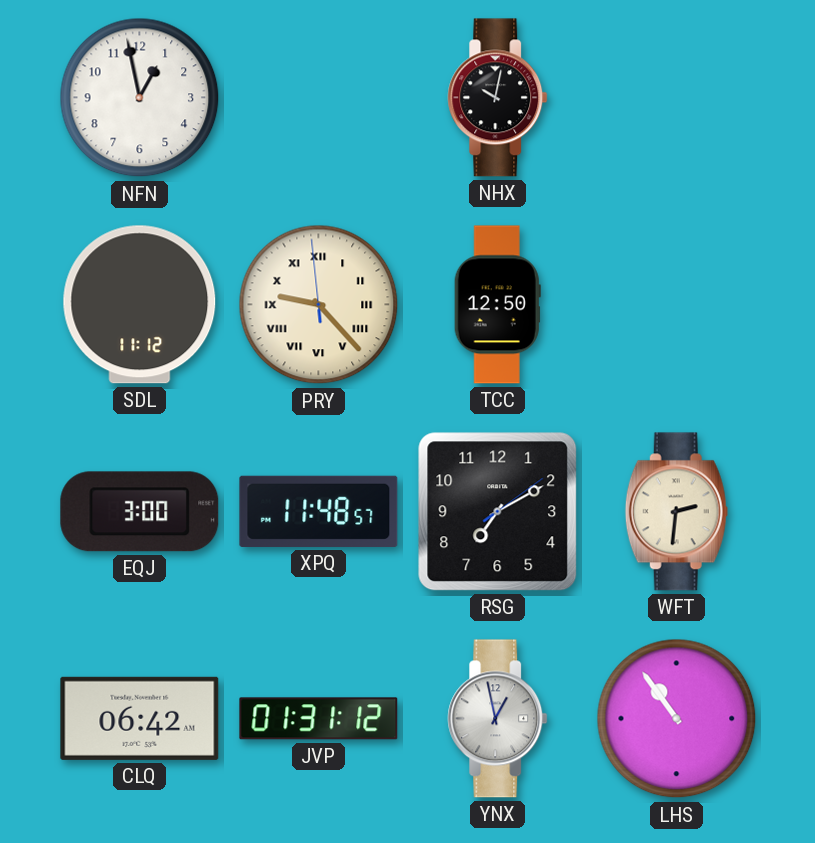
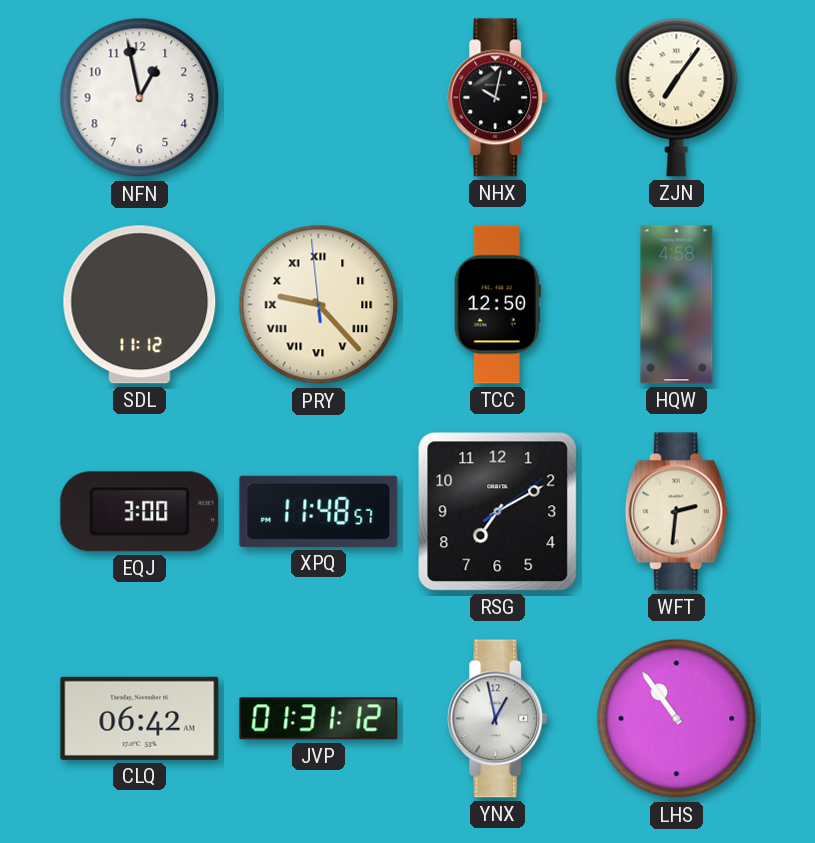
ZJN: none -> 7:06 (677, 97)
HQW: none -> 4:58 (677, 305)
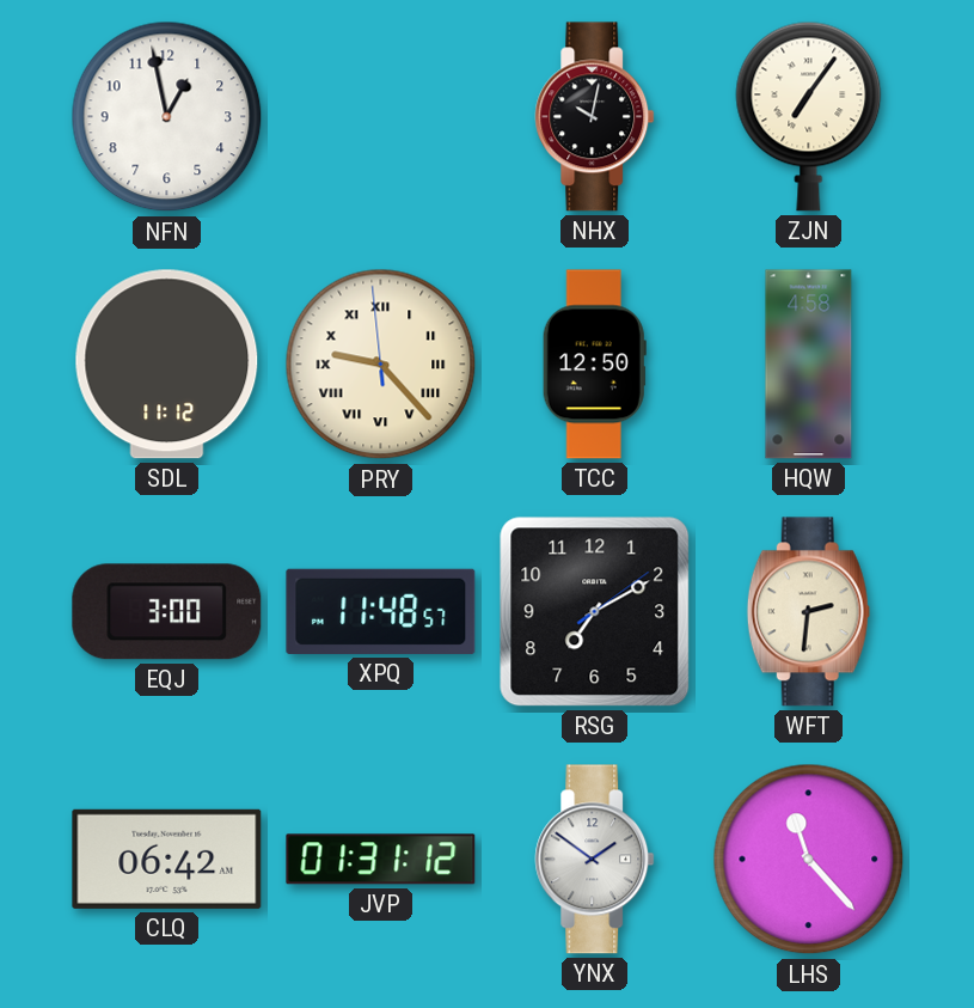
YNX: 12:58 -> 1:51 (595, 860)
LHS: 10:54 -> 11:23 (809, 860)
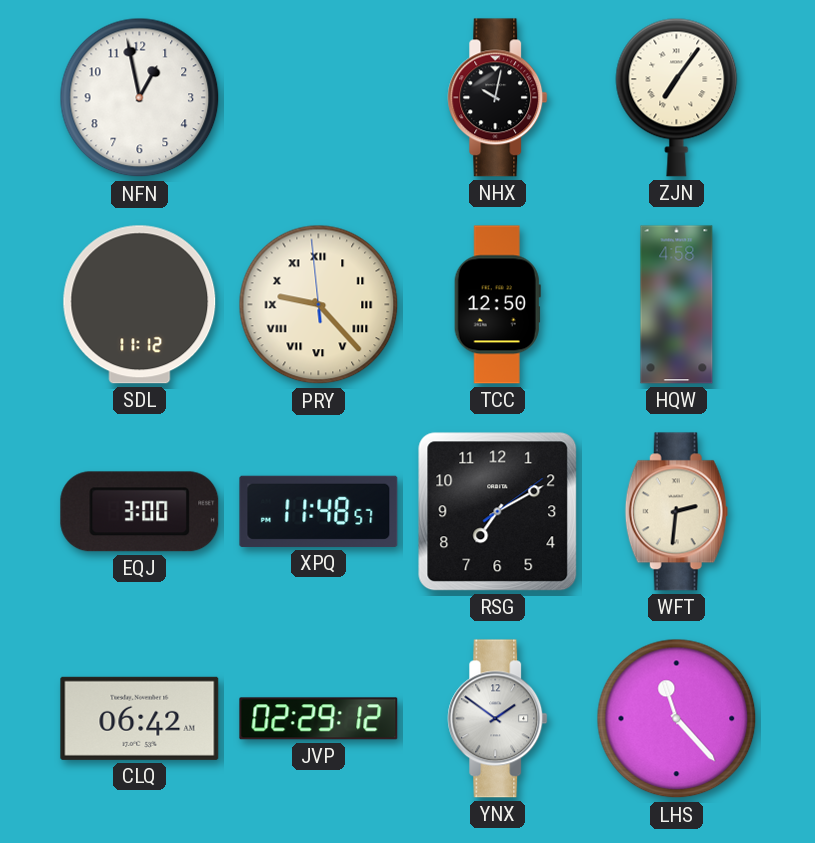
JVP: 01:31 -> 02:29 (319, 719)
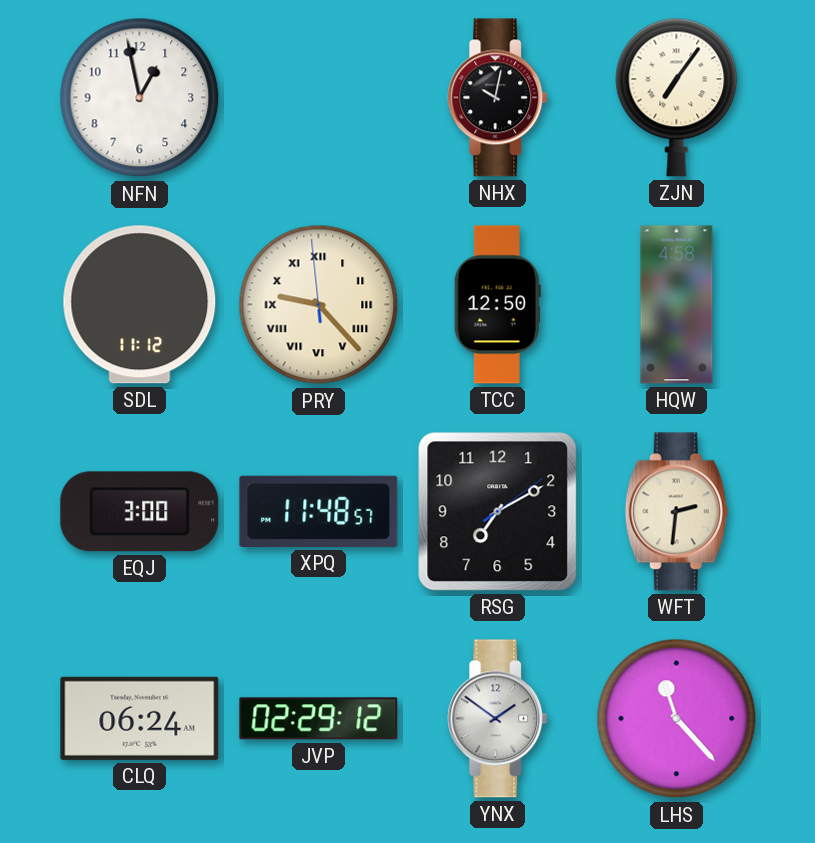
CLQ: 06:42 -> 06:24 (140, 718)
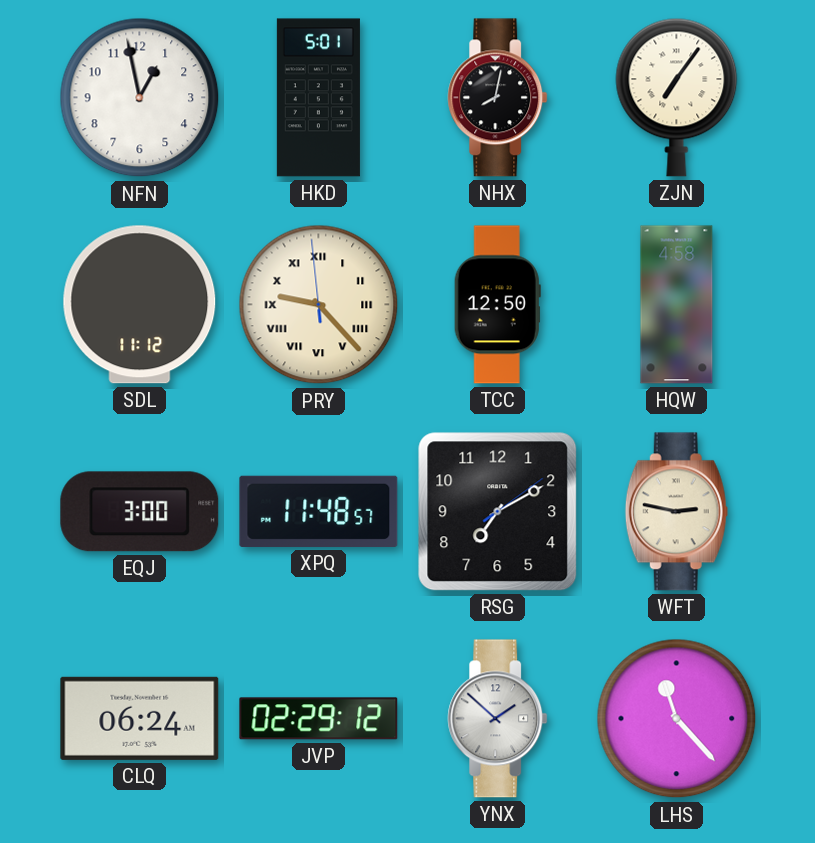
HKD: none -> 5:01 (318, 98)
NHX: 10:02 -> 8:02 (498, 98)
WFT: 2:31 -> 2:47 (676, 512)
YNX: 1:51 -> 1:52 (498, 719)
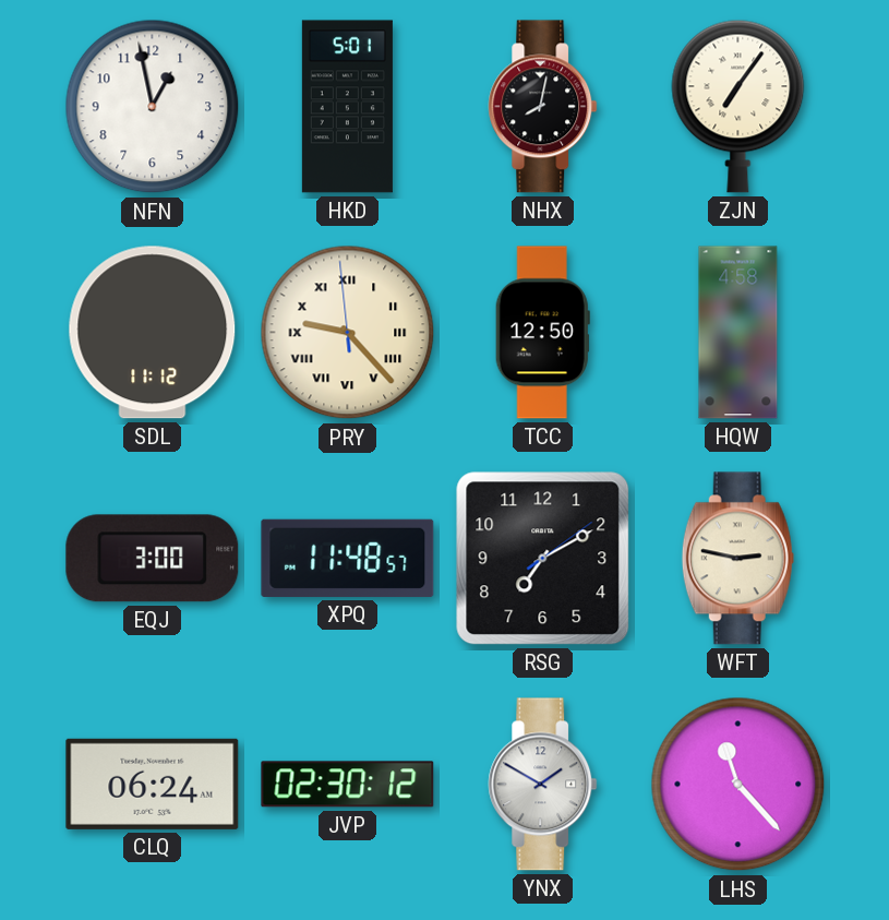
JVP: 02:29 -> 02:30 (348, 785)
YNX: 1:52 -> 1:50 (543, 785)
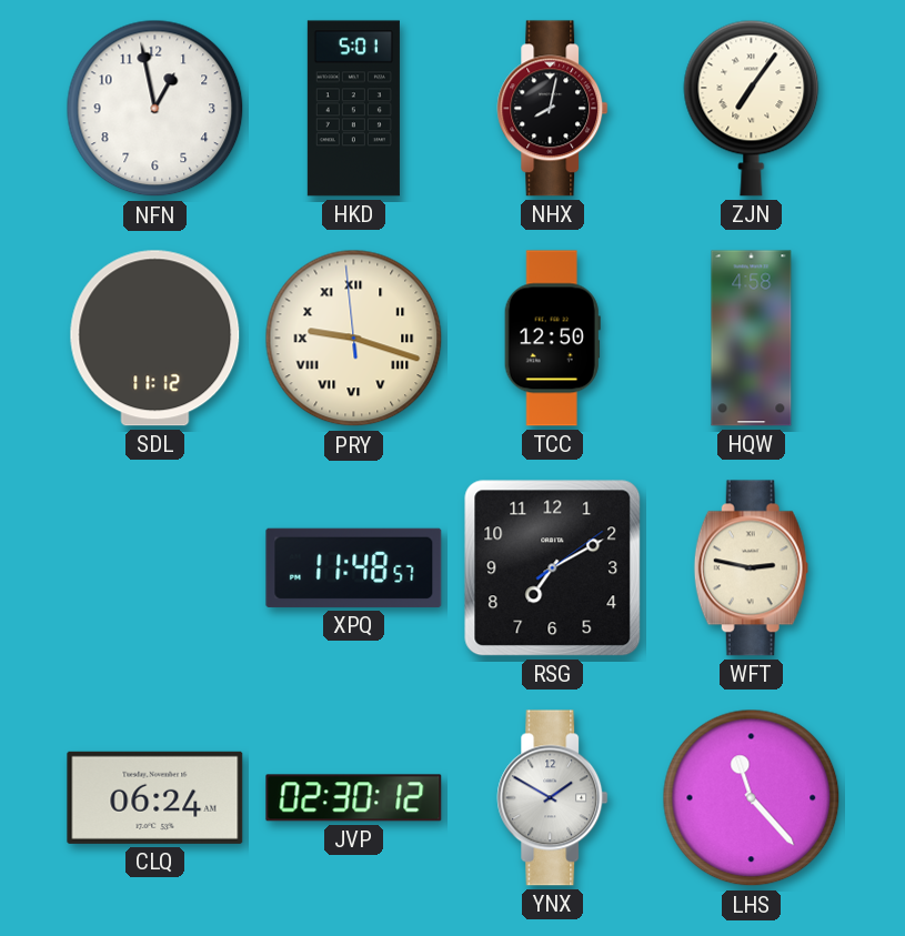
PRY: 9:22 -> 9:17 (354, 339)
EQJ: 3:00 -> none (153, 559)
